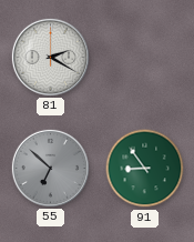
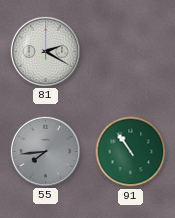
55: 6:52 -> 7:44 (45, 151)
91: 8:54 -> 10:54 (131, 152)
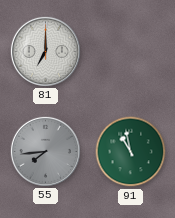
81: 2:20 -> 7:00 (45, 51)
91: 10:54 -> 10:58 (131, 152)
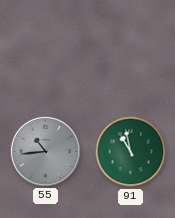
81: 7:00 -> none (45, 51)
55: 7:44 -> 10:44 (45, 151)
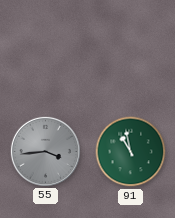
55: 10:44 -> 3:44 (45, 151)
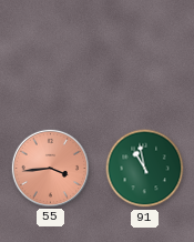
55 dial: grey -> salmon (50, 168)
